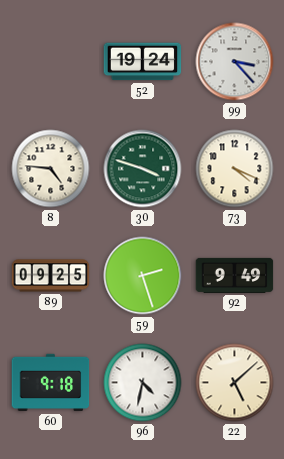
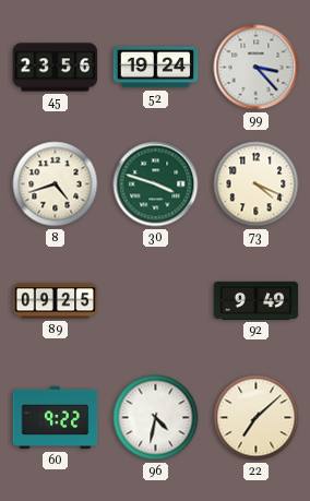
45: none -> 23:56 (56, 68)
8: 4:46 -> 4:42 (56, 184)
59: 2:27 -> none (143, 276)
60: 9:18 -> 9:22 (56, 418)
22: 5:08 -> 7:08 (257, 418)
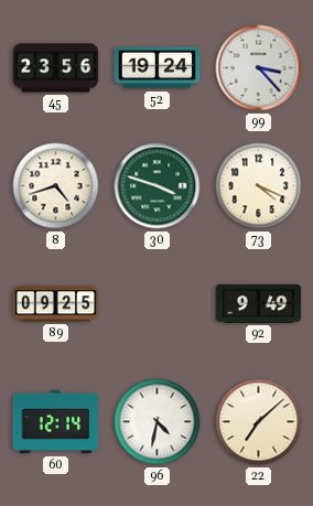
60: 9:22 -> 12:14 (56, 422)
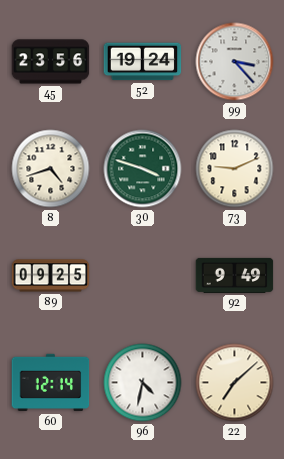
73: 4:19 -> 9:11 (235, 169)
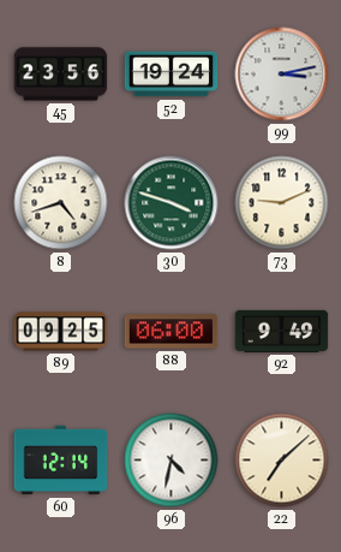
99: 3:23 -> 3:13 (282, 75)
88: none -> 06:00 (172, 332)
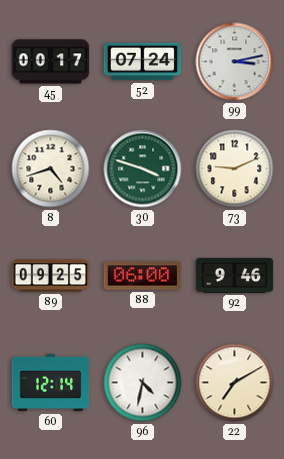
45: 23:56 -> 00:17 (51, 62)
52: 19:24 -> 07:24 (143, 62)
92: 9:49 -> 9:46 (235, 275)
22: 7:08 -> 7:10 (235, 383)
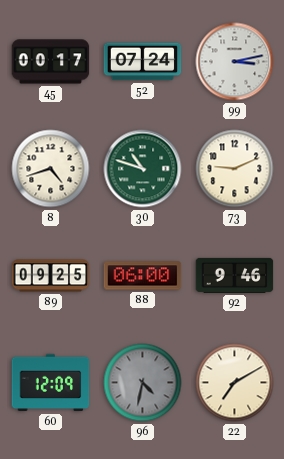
30: 3:48 -> 10:48 (143, 169)
60: 12:14 -> 12:09 (51, 383)
96 dial: white -> grey (143, 383)
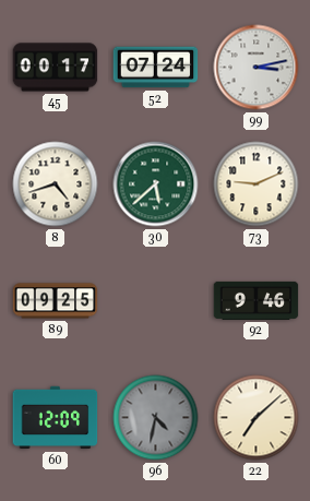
30: 10:48 -> 5:38 (156, 184)
88: 06:00 -> none (143, 276)
22: 7:10 -> 7:08 (257, 418)
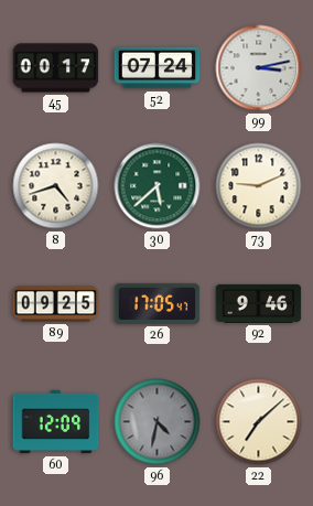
26: none -> 17:05 (158, 303)
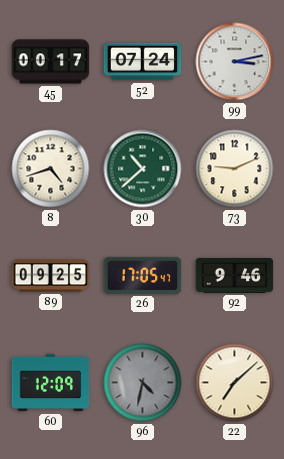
30: 5:38 -> 10:38 (143, 169)
